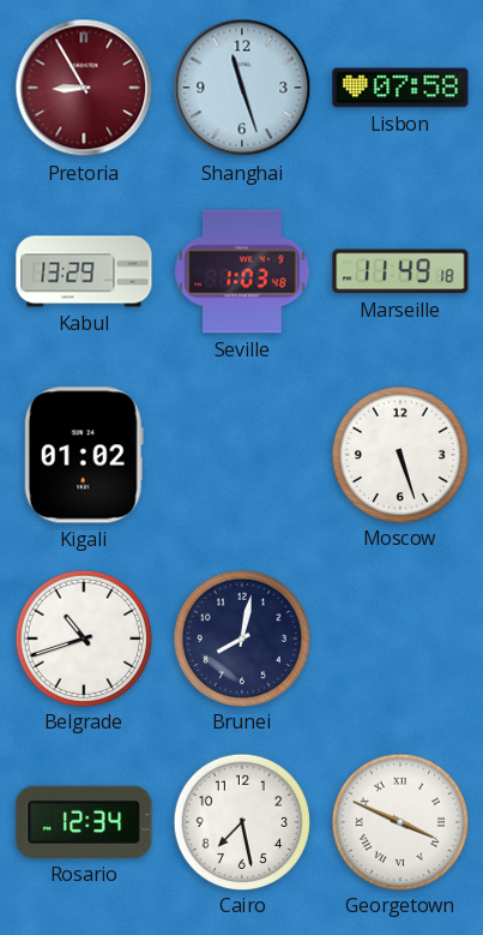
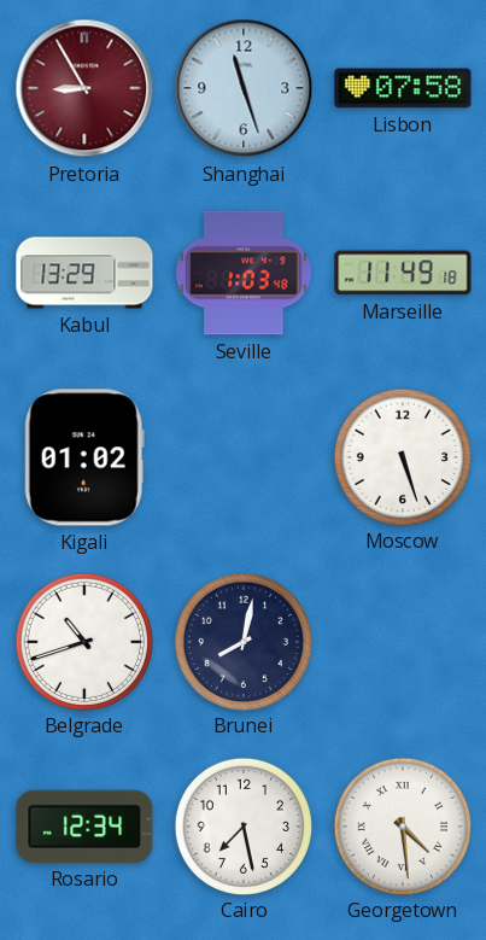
Georgetown: 3:49 -> 4:29 (402, 825)
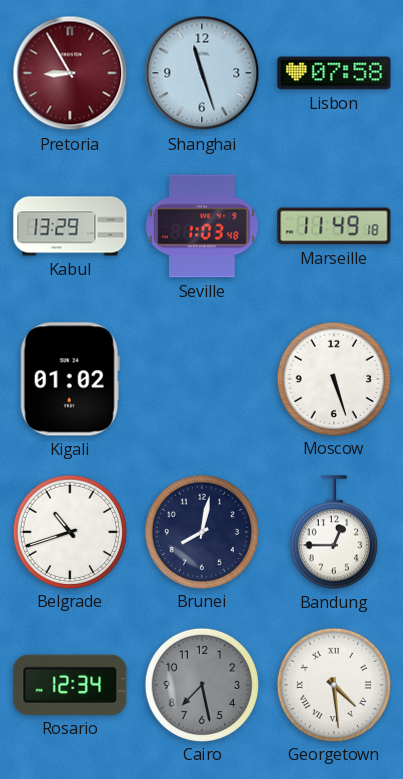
Bandung: none -> 12:45 (334, 532)
Cairo dial: white -> grey (201, 684)
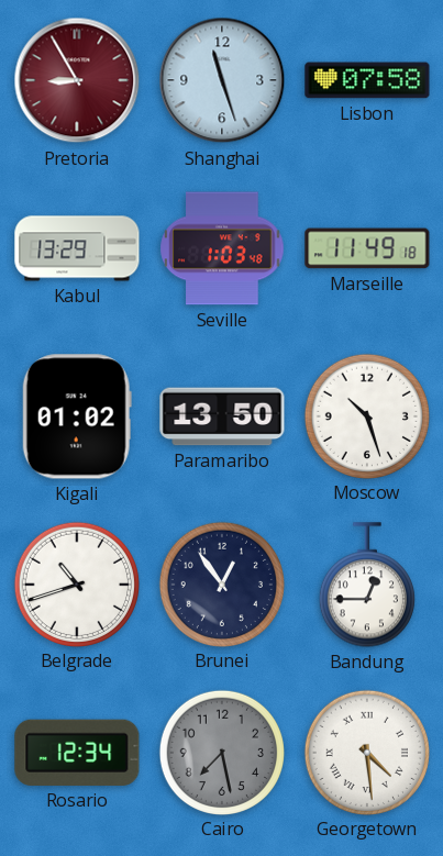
Paramaribo: none -> 13:50 (222, 416)
Moscow: 5:27 -> 10:27 (366, 415)
Brunei: 8:02 -> 12:54 (221, 583)
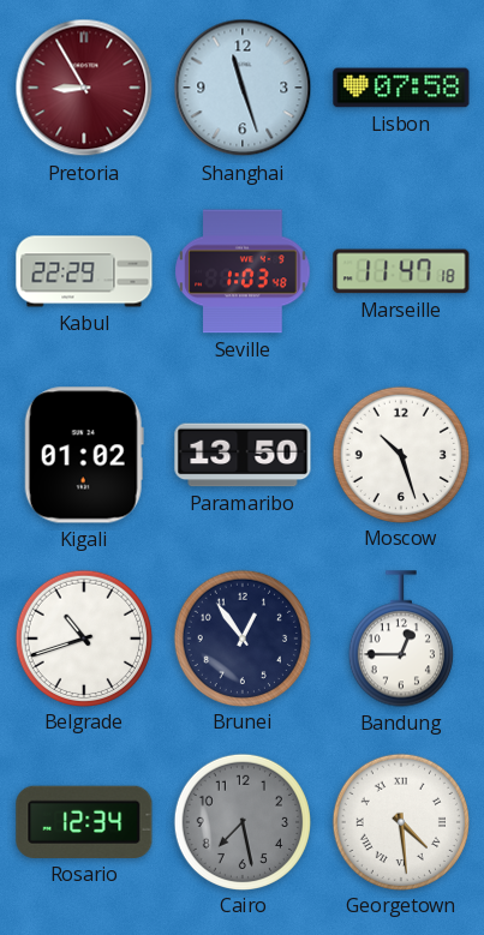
Kabul: 13:29 -> 22:29 (84, 271)
Marseille: 11:49 -> 11:47 (401, 271)
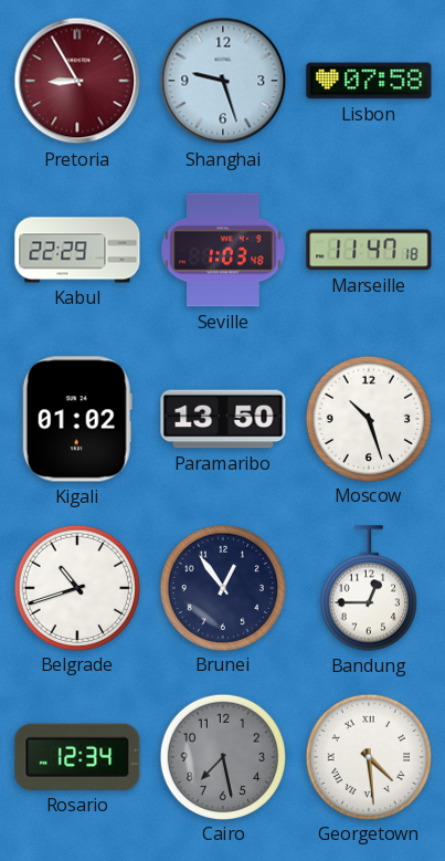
Shanghai: 11:27 -> 9:27 (223, 81)
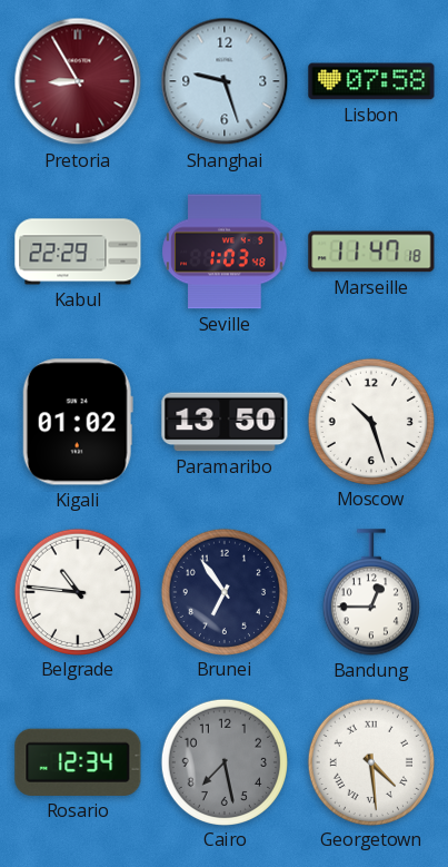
Belgrade: 10:42 -> 10:46 (77, 591)
Brunei: 12:54 -> 6:54 (223, 591)
